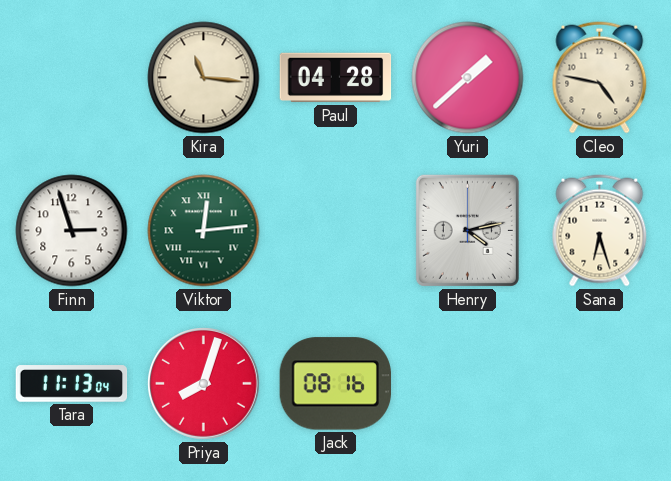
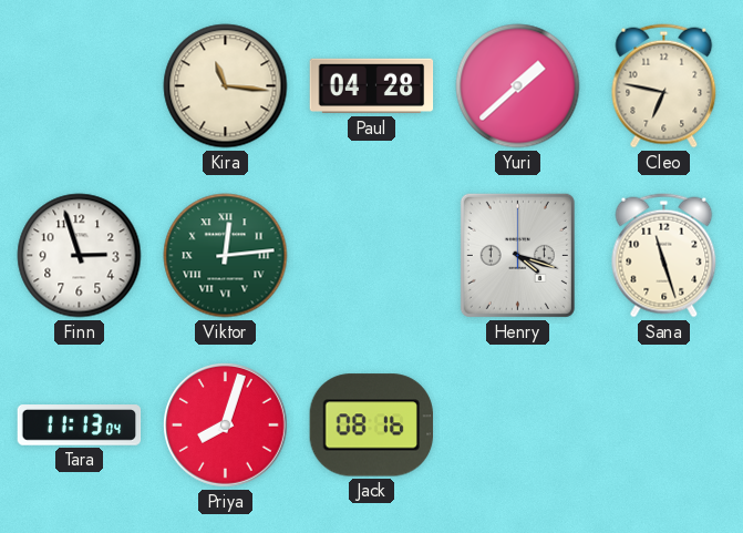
Cleo: 4:47 -> 6:47 (664, 86)
Henry: 4:13 -> 4:18 (517, 255)
Sana: 6:27 -> 11:27 (664, 256)
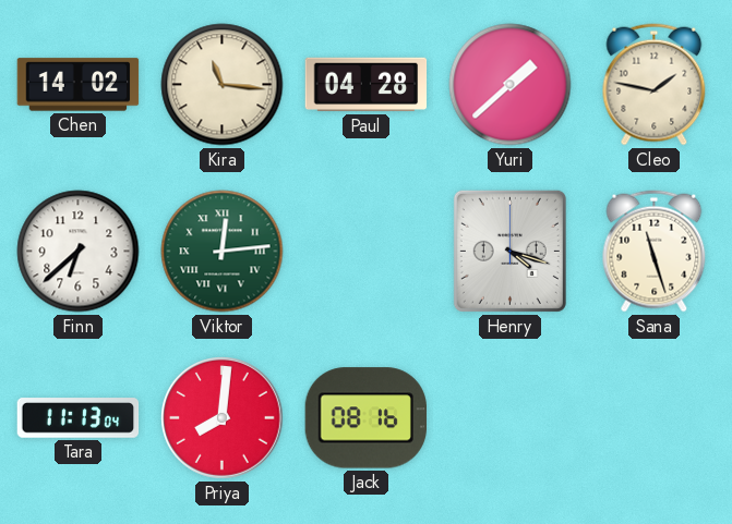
Chen: none -> 14:02 (79, 85)
Cleo: 6:47 -> 1:47 (655, 85)
Finn: 2:57 -> 6:38 (79, 252)
Priya: 8:03 -> 8:01 (223, 418)
